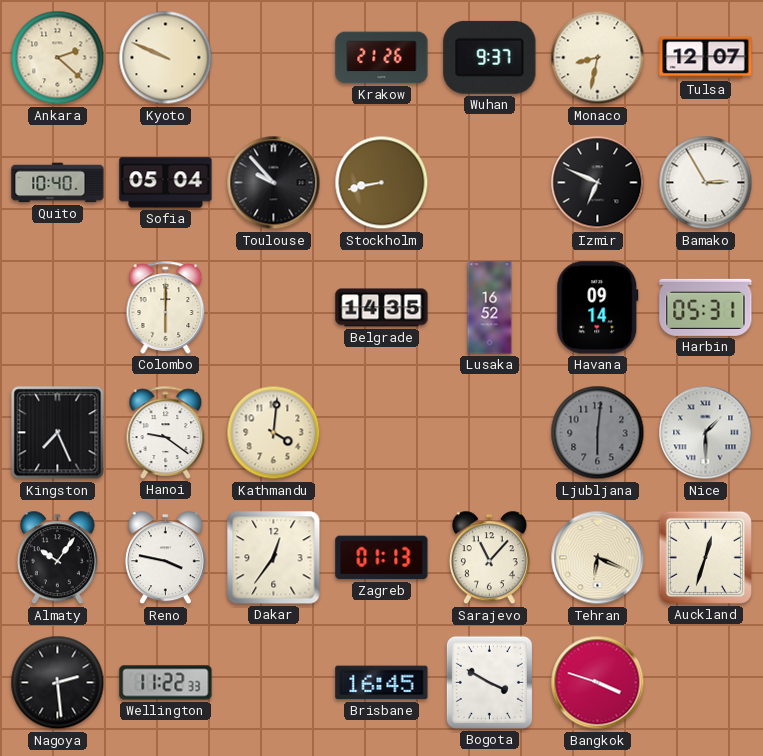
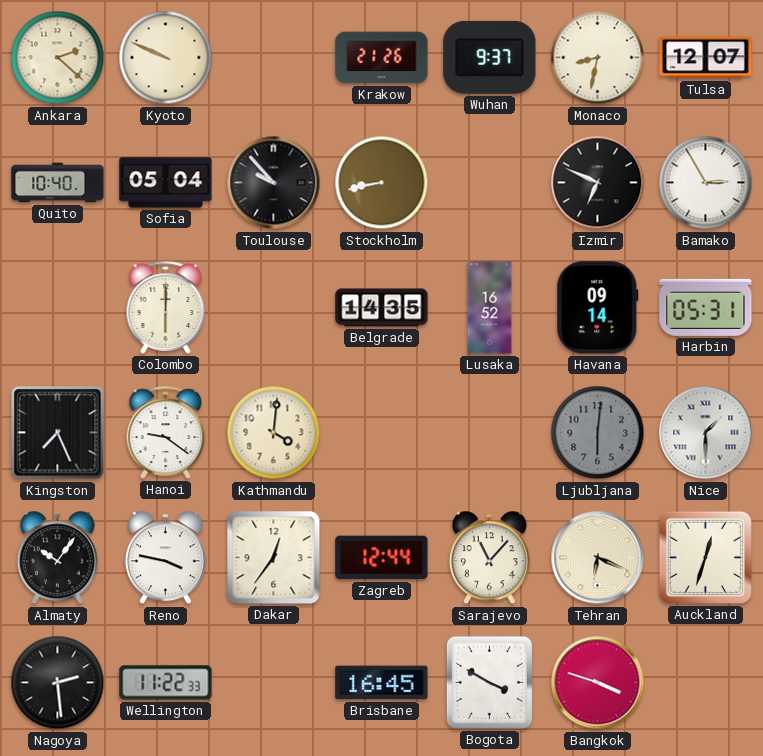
Zagreb: 01:13 -> 12:44 (382, 558)
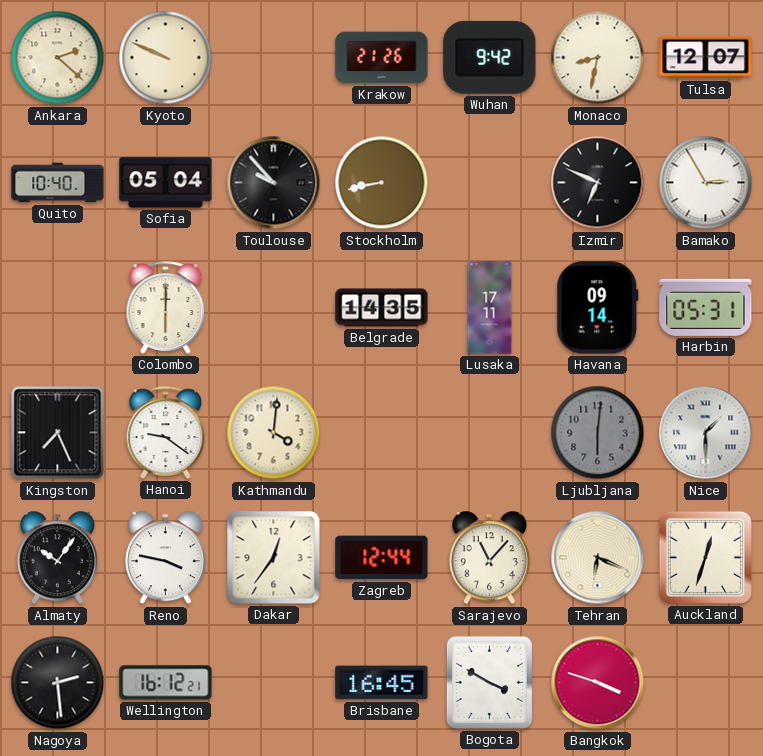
Wuhan: 9:37 -> 9:42 (490, 57)
Lusaka: 16:52 -> 17:11 (490, 308)
Wellington: 11:22 -> 16:12 (166, 683)
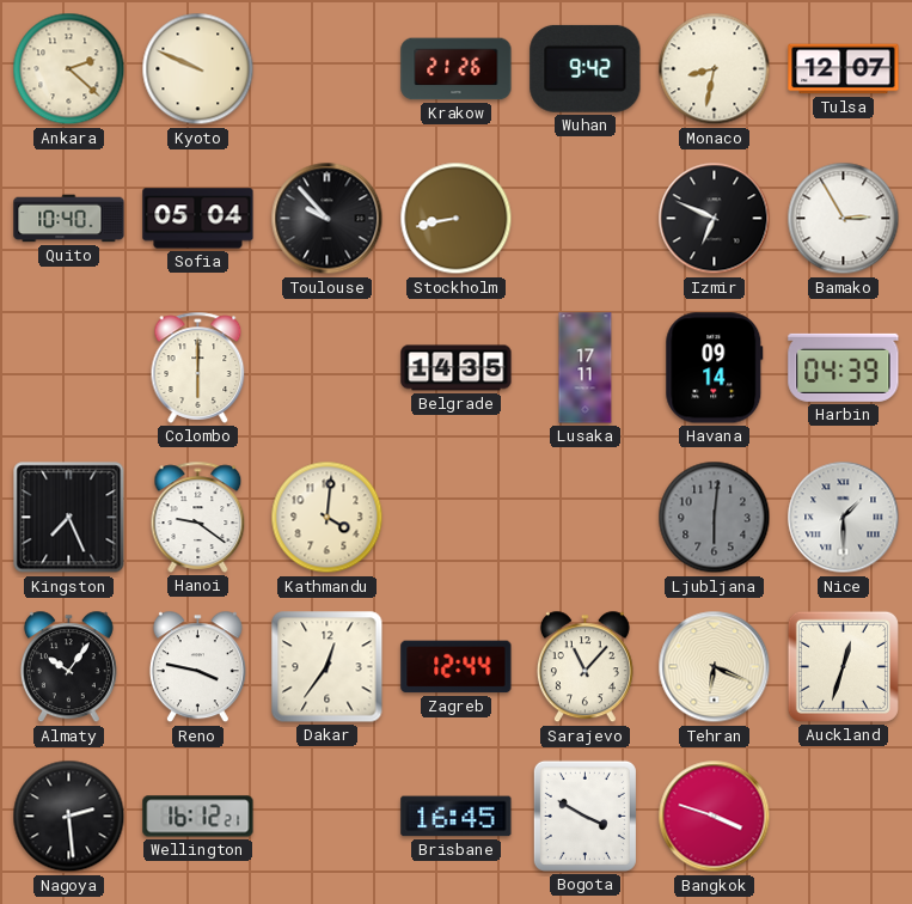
Harbin: 05:31 -> 04:39 (844, 367)
